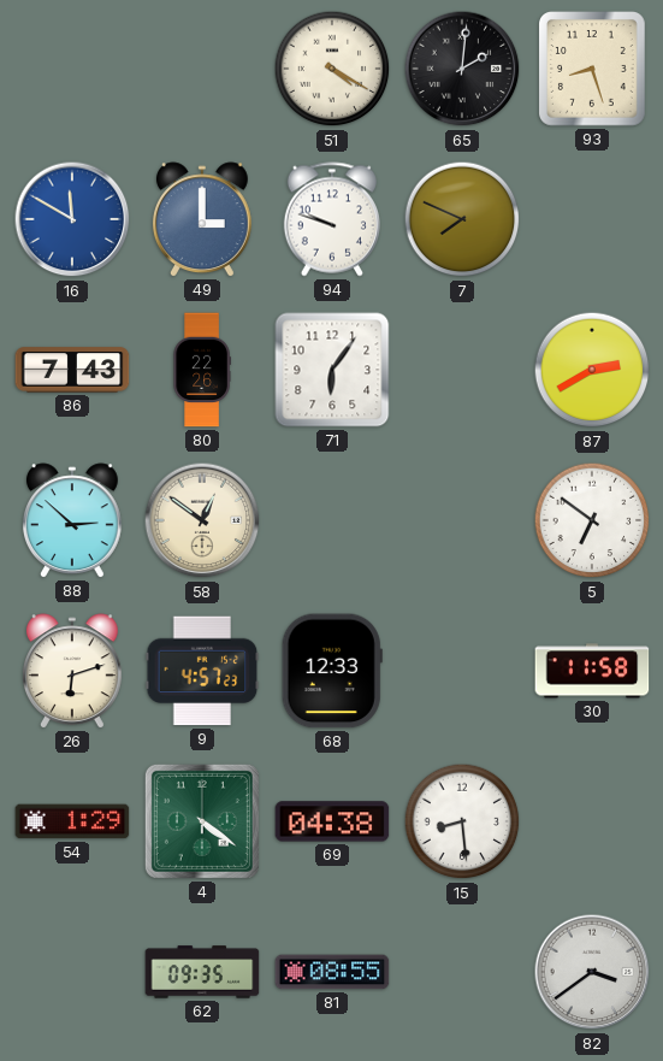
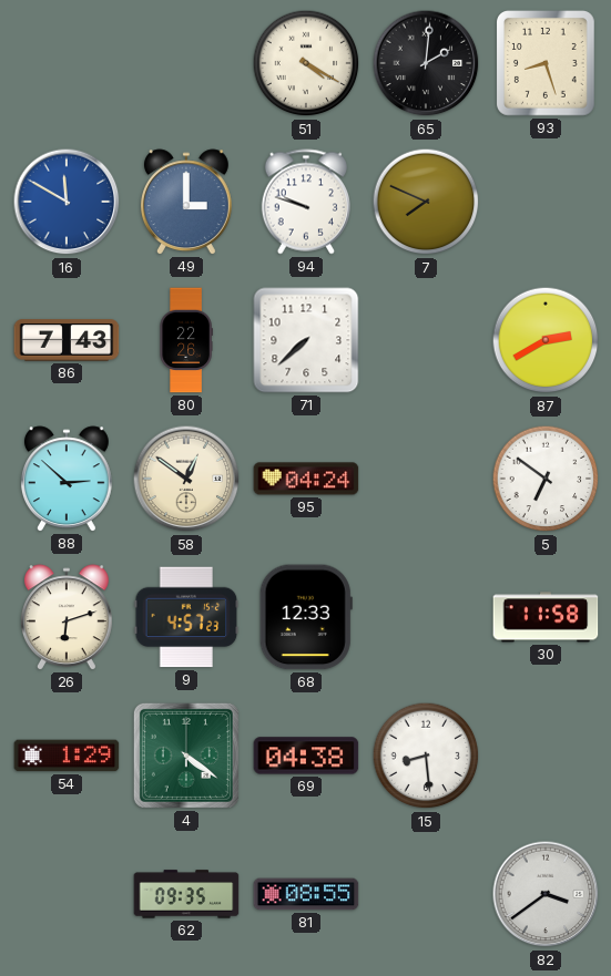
71: 6:06 -> 7:38 (306, 340)
95: none -> 04:24 (306, 479)
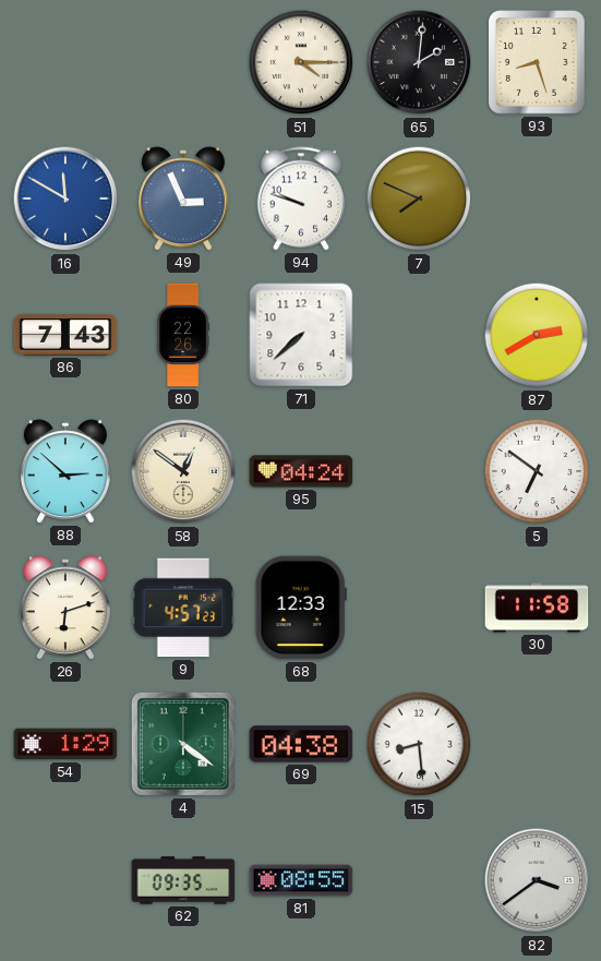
51: 4:20 -> 4:15 (301, 62)
49: 3:00 -> 2:56 (183, 199)
